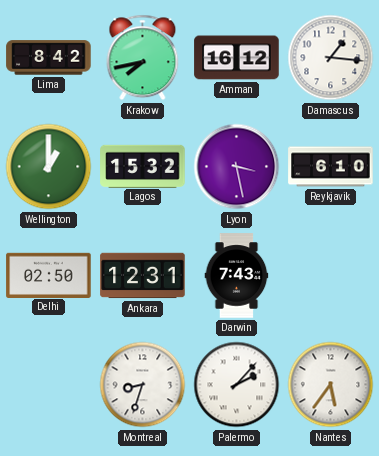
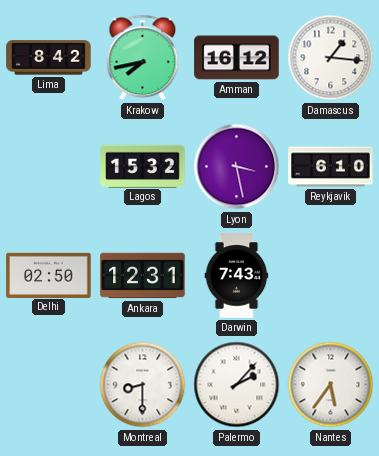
Wellington: 1:00 -> none (49, 167)
Montreal: 8:33 -> 8:30 (143, 385)
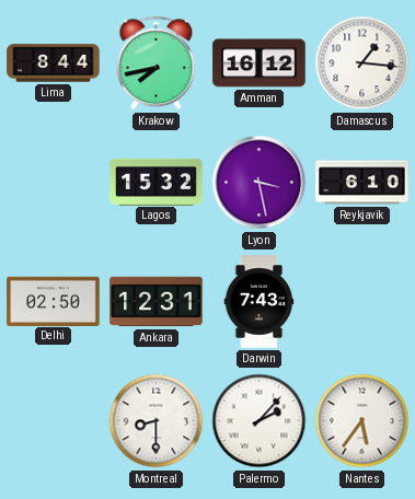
Lima: 8:42 -> 8:44 (54, 63)
